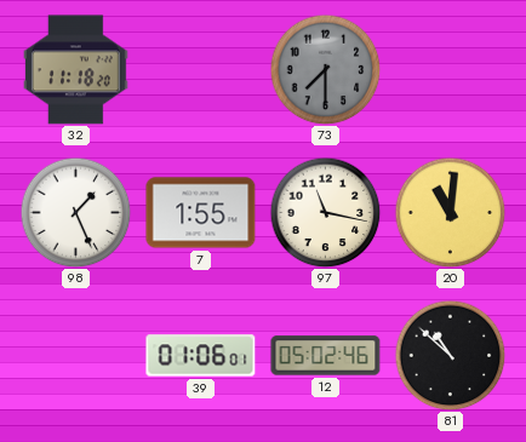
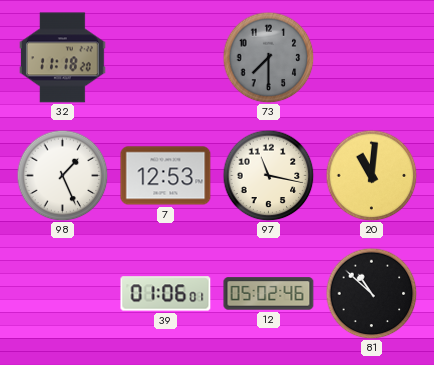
7: 1:55 -> 12:53 (166, 176)
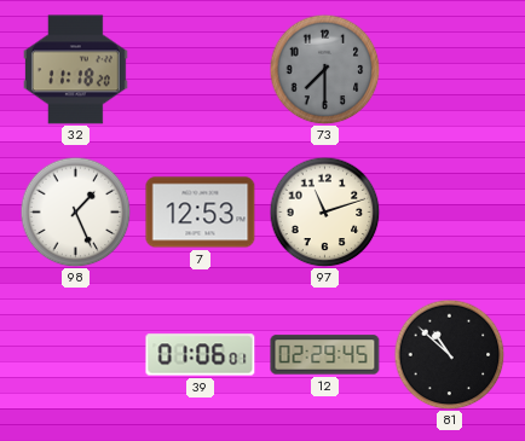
97: 11:17 -> 11:12 (324, 211)
20: 11:01 -> none (371, 175)
12: 05:02 -> 02:29 (325, 355)
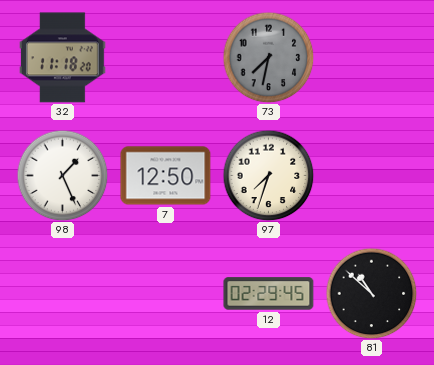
73: 7:30 -> 7:32 (268, 57)
7: 12:53 -> 12:50 (166, 176)
97: 11:12 -> 7:33 (268, 175)
39: 01:06 -> none (201, 355)
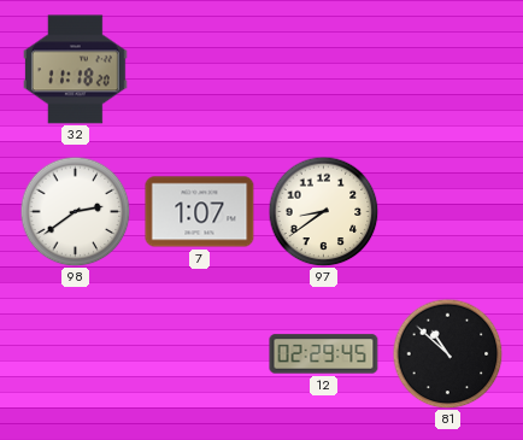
73: 7:32 -> none (268, 57)
98: 1:26 -> 2:39 (75, 211)
7: 12:50 -> 1:07 (200, 212)
97: 7:33 -> 8:39 (323, 211)
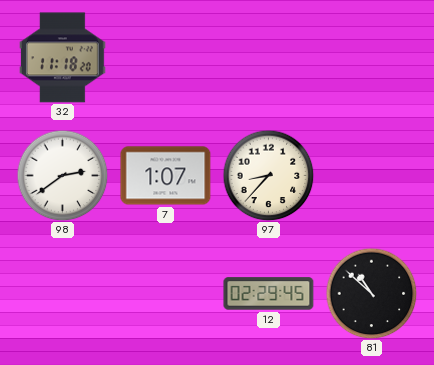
97: 8:39 -> 8:37 (268, 175)
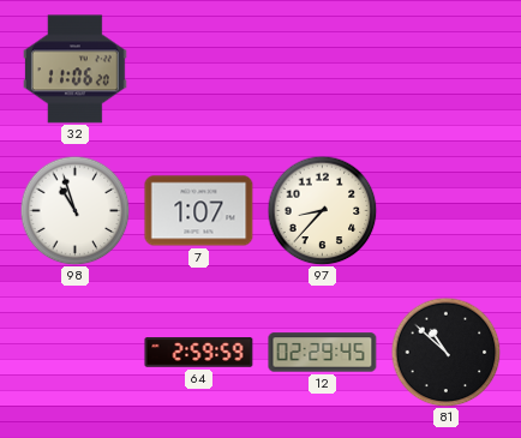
32: 11:18 -> 11:06 (76, 70)
98: 2:39 -> 10:57 (74, 210)
64: none -> 2:59 (199, 353)
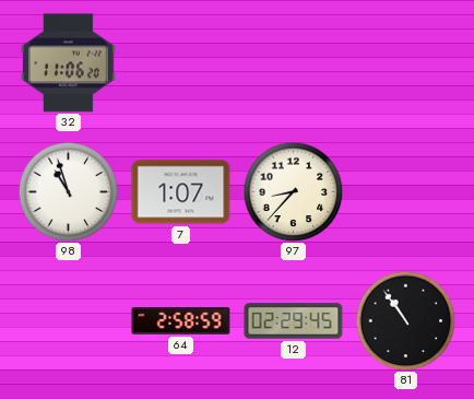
64: 2:59 -> 2:58 (181, 321)
81: 10:52 -> 10:54 (405, 320)
